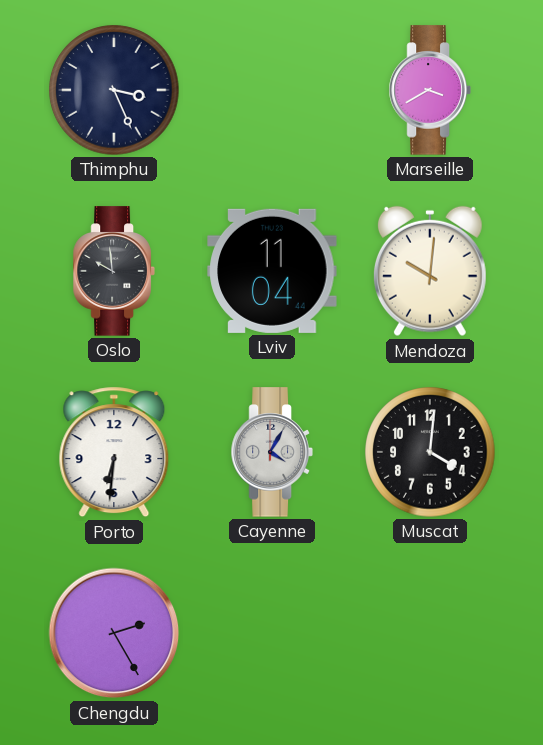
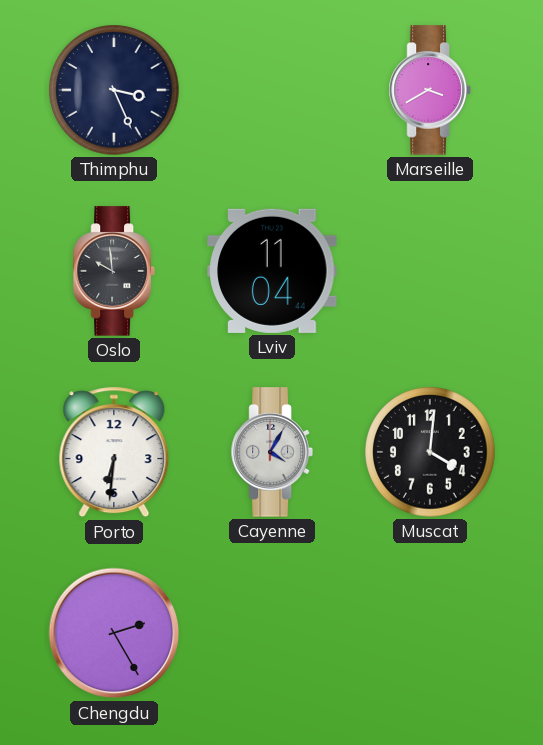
Mendoza: 10:01 -> none (430, 271)
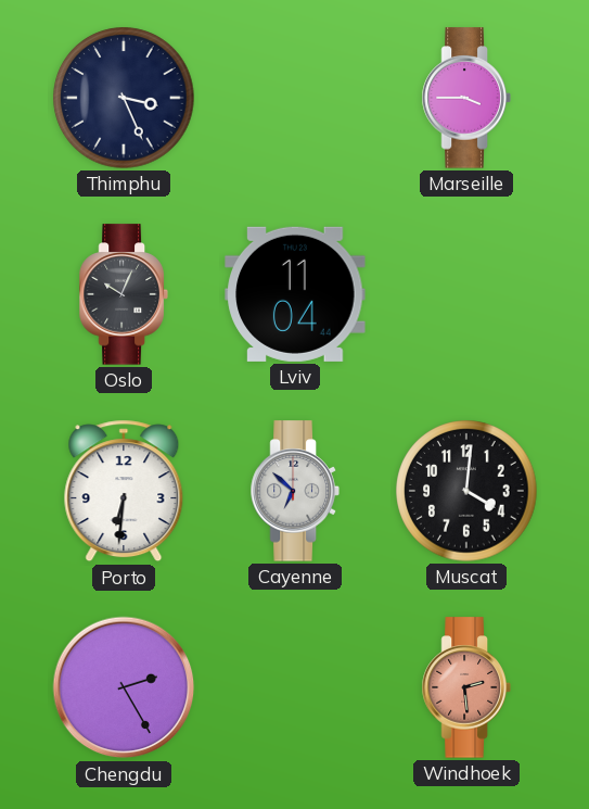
Marseille: 3:40 -> 3:45 (466, 98)
Oslo: 9:59 -> 10:04 (124, 294)
Cayenne: 4:05 -> 6:52 (295, 491)
Windhoek: none -> 2:29 (466, 687)
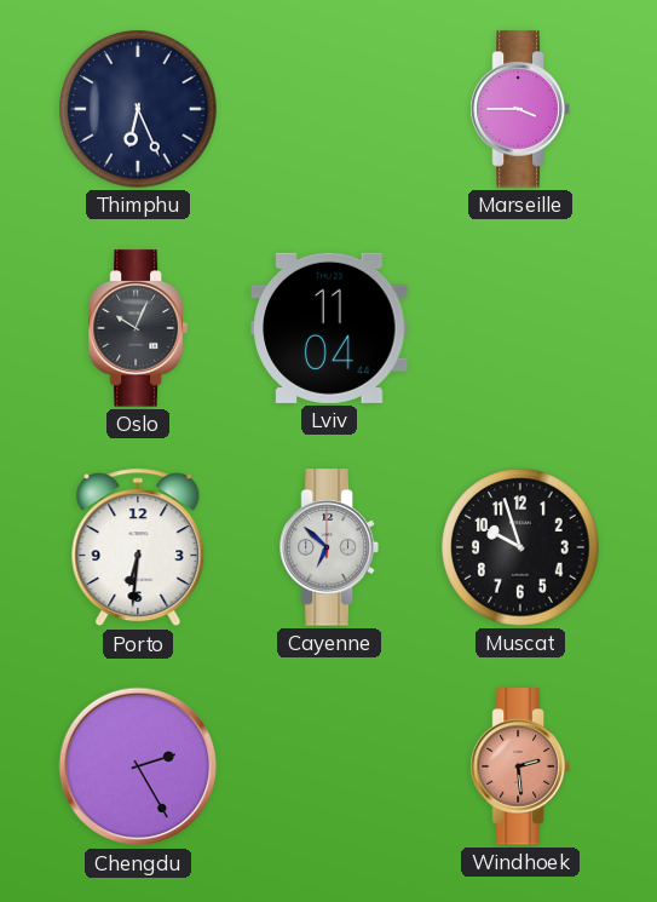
Thimphu: 3:26 -> 6:26 (138, 109)
Muscat: 4:01 -> 9:57 (520, 547)
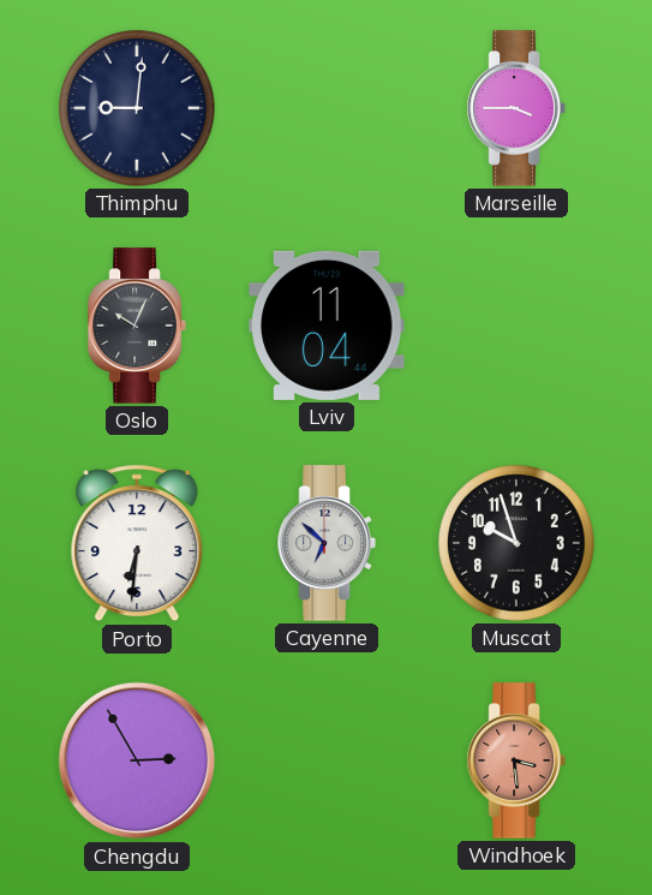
Thimphu: 6:26 -> 9:01 (137, 108)
Chengdu: 2:25 -> 2:55 (137, 760)
Windhoek: 2:29 -> 3:29 (516, 760)
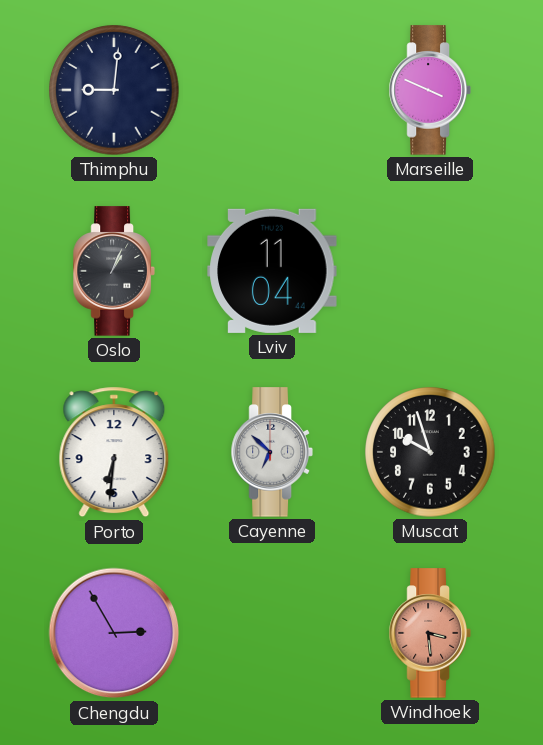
Marseille: 3:45 -> 3:49 (430, 90)
Oslo: 10:04 -> 1:04 (114, 271)
